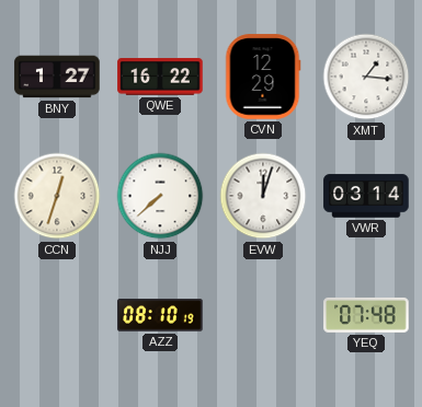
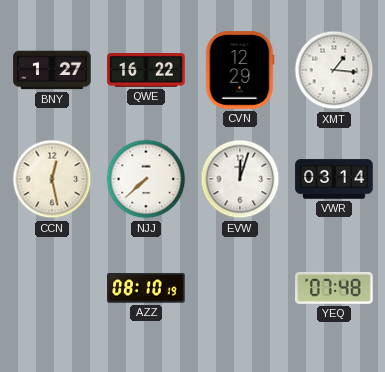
CCN: 12:33 -> 12:28 (52, 179)
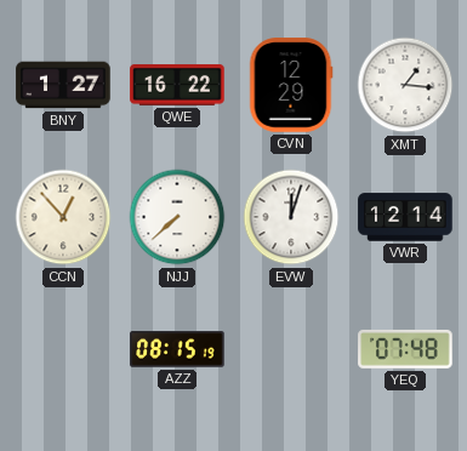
CCN: 12:28 -> 12:53 (63, 217)
VWR: 03:14 -> 12:14 (405, 217)
AZZ: 08:10 -> 08:15 (177, 349)
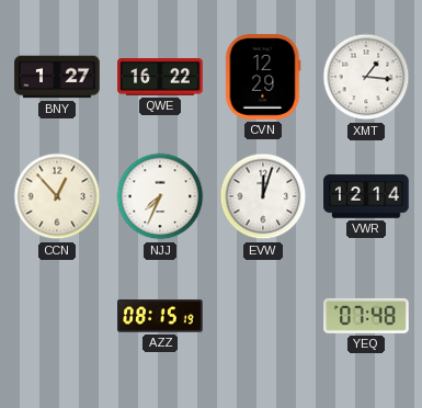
NJJ: 7:38 -> 7:34 (160, 196)
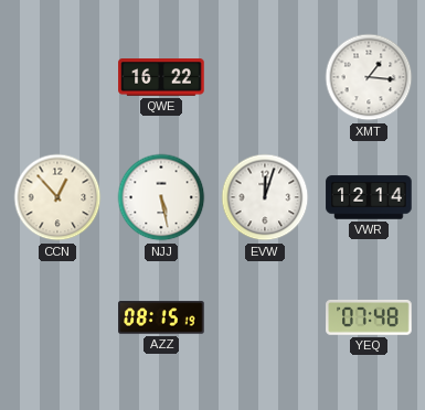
BNY: 1:27 -> none (57, 77)
CVN: 12:29 -> none (263, 77)
NJJ: 7:34 -> 5:28 (161, 197)
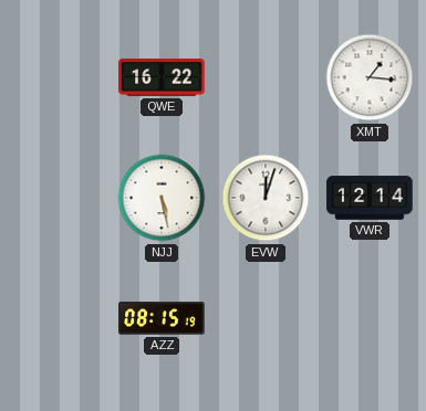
CCN: 12:53 -> none (57, 197)
YEQ: 07:48 -> none (369, 317)
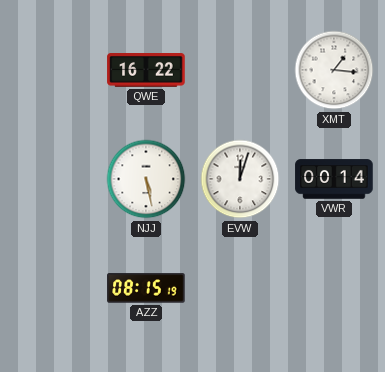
VWR: 12:14 -> 00:14 (334, 179)
